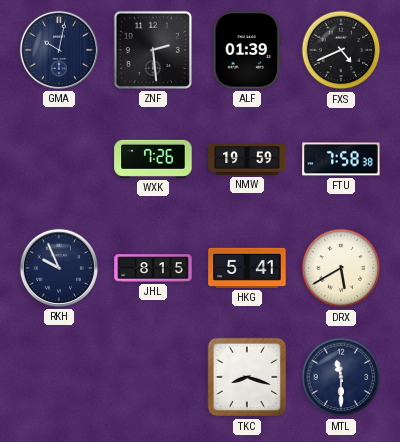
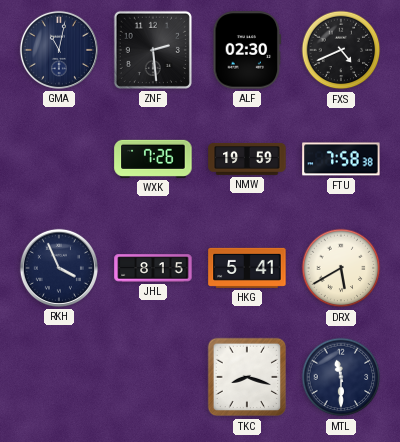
GMA: 10:02 -> 11:02 (59, 50)
ALF: 01:39 -> 02:30 (247, 50)
RKH: 9:56 -> 3:56 (59, 268)
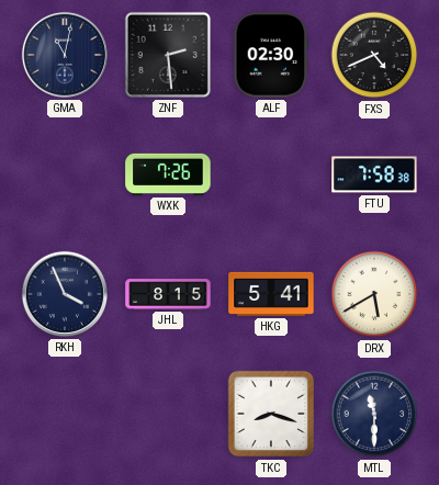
NMW: 19:59 -> none (247, 159)
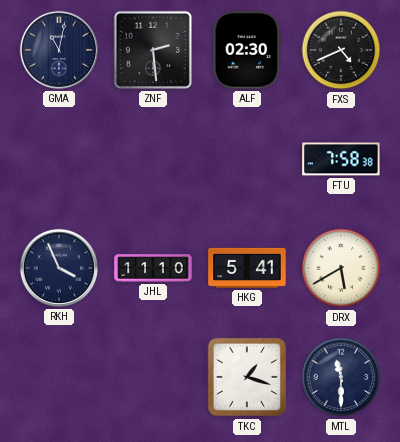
WXK: 7:26 -> none (168, 174)
JHL: 8:15 -> 11:10 (153, 268)
TKC: 8:18 -> 1:18 (247, 377)
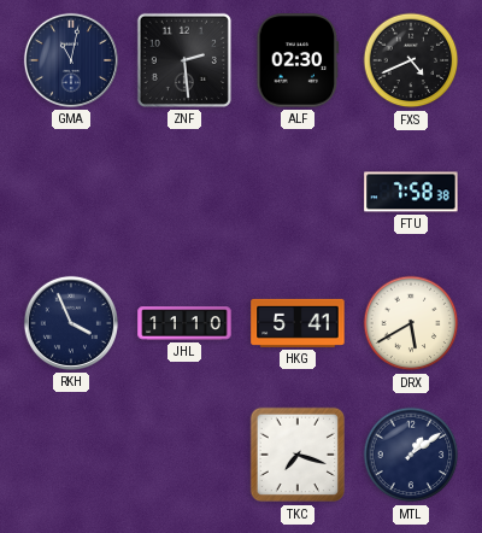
TKC: 1:18 -> 7:18 (298, 455)
MTL: 11:30 -> 1:09 (411, 455)
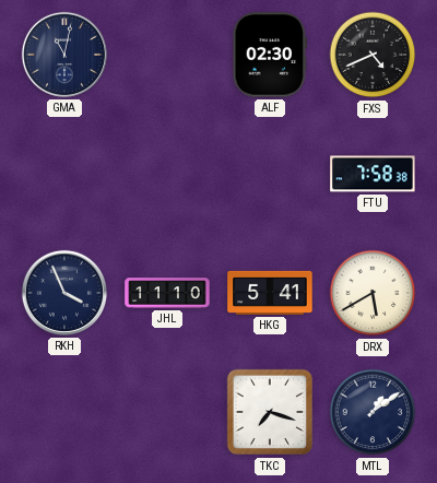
ZNF: 2:29 -> none (184, 60)
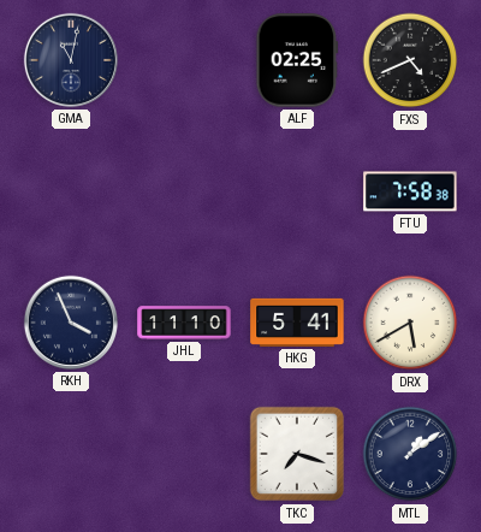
ALF: 02:30 -> 02:25 (297, 60)
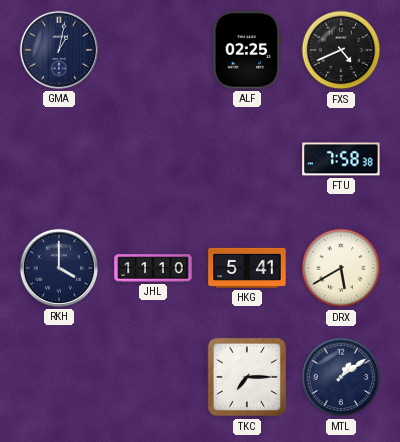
GMA: 11:02 -> 1:02 (59, 50)
RKH: 3:56 -> 4:00 (59, 268)
TKC: 7:18 -> 7:15 (247, 377)
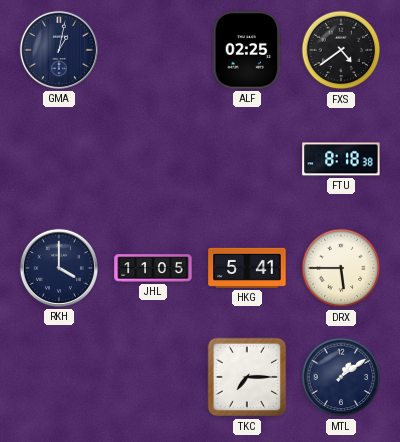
FXS: 4:41 -> 4:39 (341, 50)
FTU: 7:58 -> 8:18 (341, 159)
JHL: 11:10 -> 11:05 (153, 268)
DRX: 5:40 -> 5:45 (341, 268)
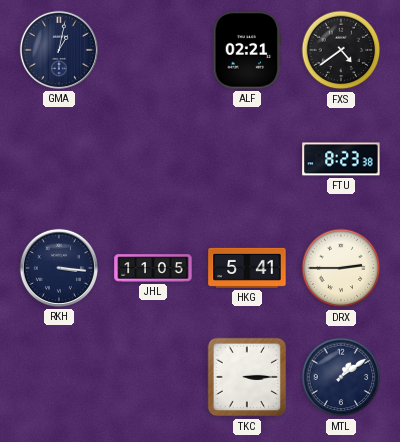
ALF: 02:25 -> 02:21 (247, 50)
FTU: 8:18 -> 8:23 (341, 159)
RKH: 4:00 -> 3:16 (59, 268)
DRX: 5:45 -> 2:45 (341, 268)
TKC: 7:15 -> 3:15 (247, 377)
